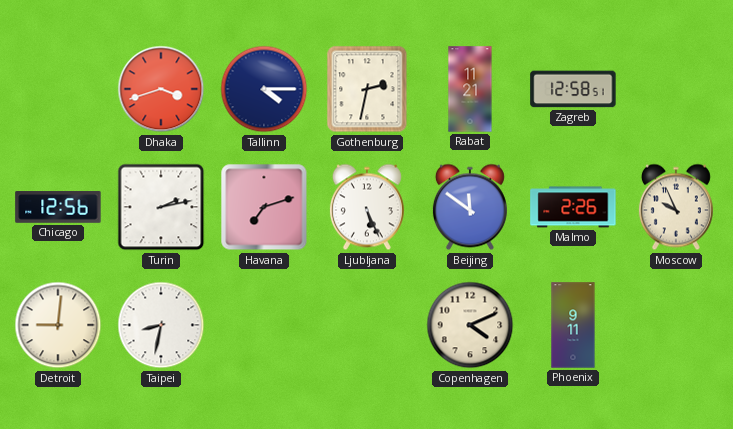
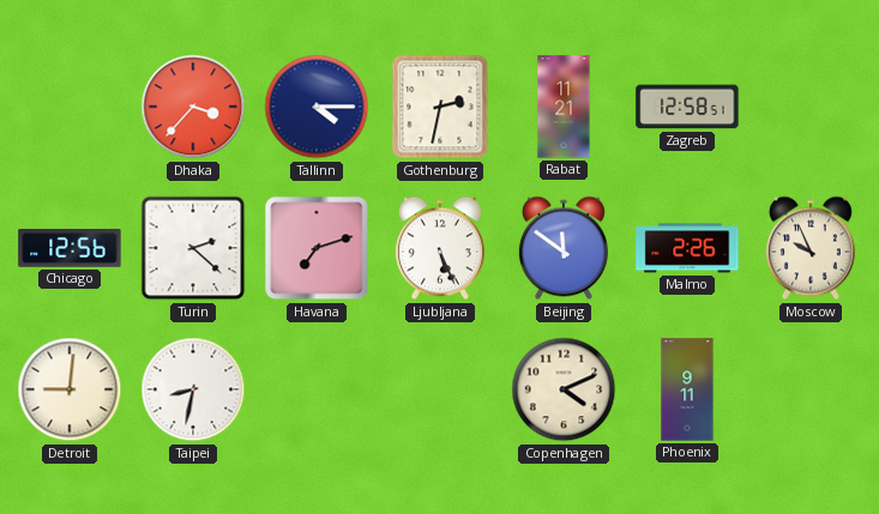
Dhaka: 3:42 -> 3:37 (193, 107)
Turin: 2:13 -> 2:22 (193, 248)
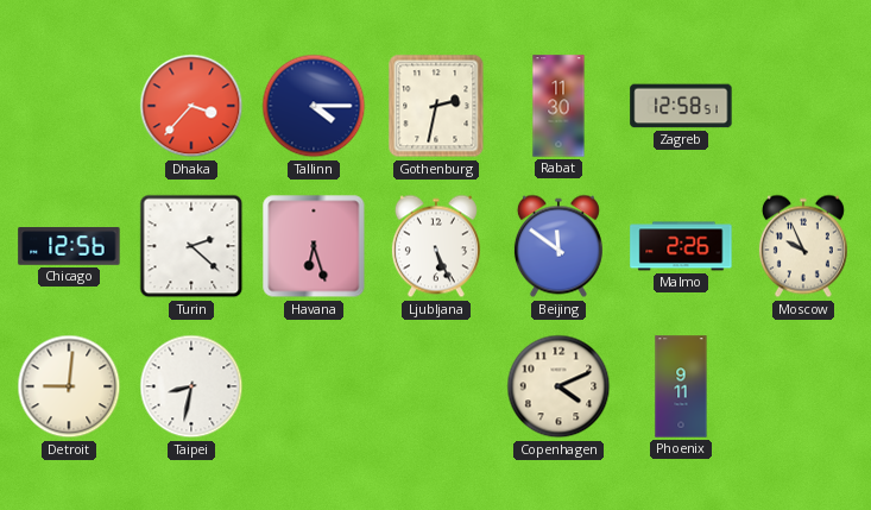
Rabat: 11:21 -> 11:30 (558, 106)
Havana: 7:12 -> 6:27 (314, 246)
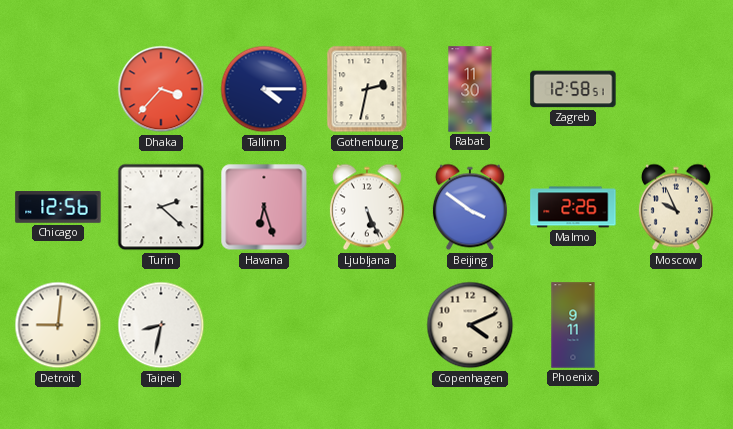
Beijing: 11:51 -> 3:51 (470, 207)
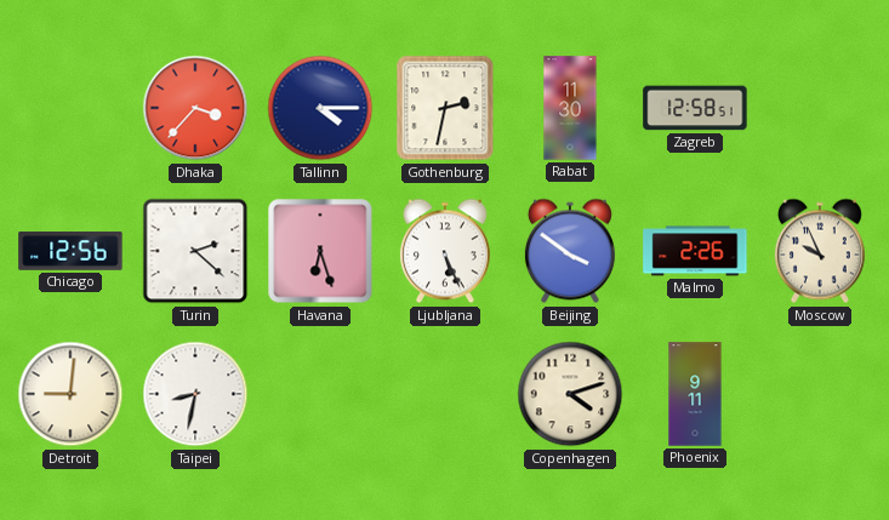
Copenhagen: 4:11 -> 4:12 (570, 394)
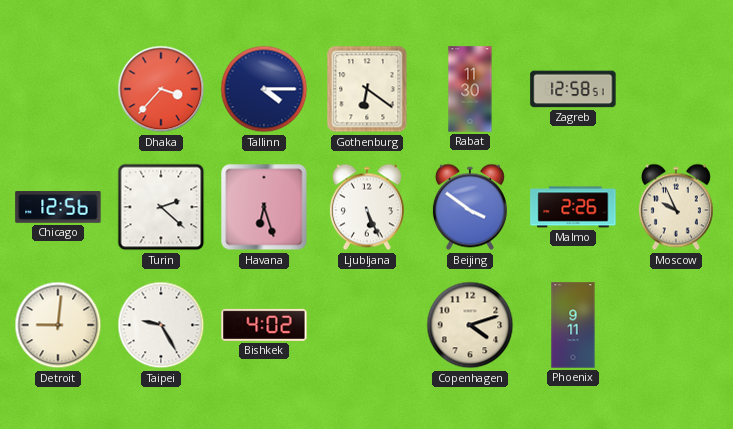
Gothenburg: 2:32 -> 6:21 (367, 89)
Taipei: 8:32 -> 9:25 (161, 325)
Bishkek: none -> 4:02 (264, 325)
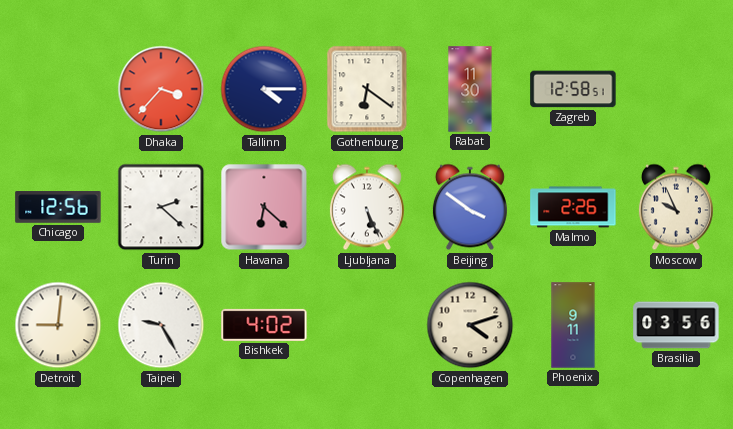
Havana: 6:27 -> 6:22 (264, 207)
Brasilia: none -> 03:56 (676, 325)
